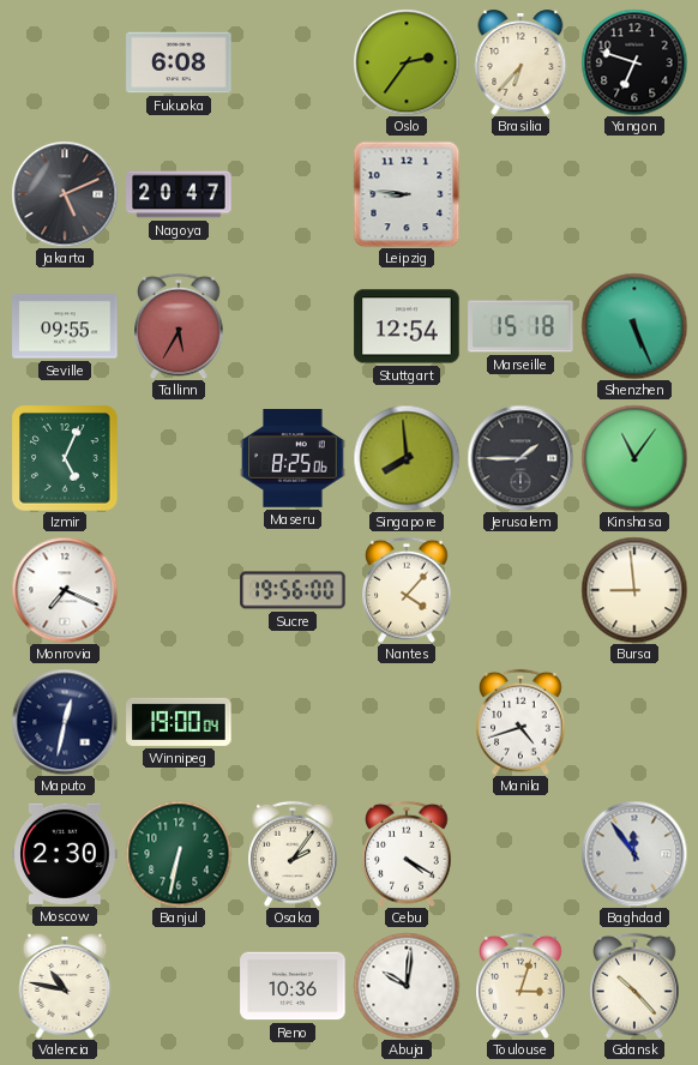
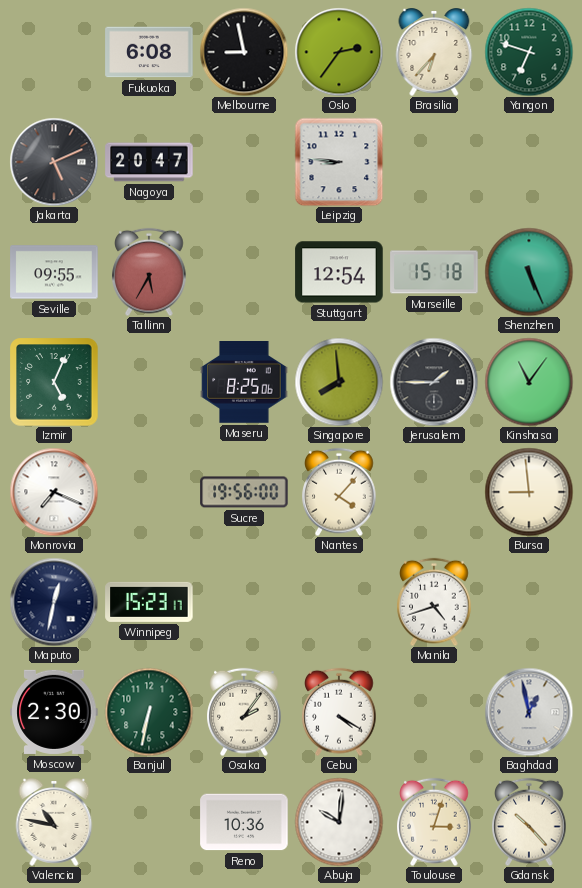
Melbourne: none -> 8:58 (244, 52)
Yangon dial: black -> green (529, 52)
Winnipeg: 19:00 -> 15:23 (149, 602)
Baghdad: 11:54 -> 12:58 (529, 712)
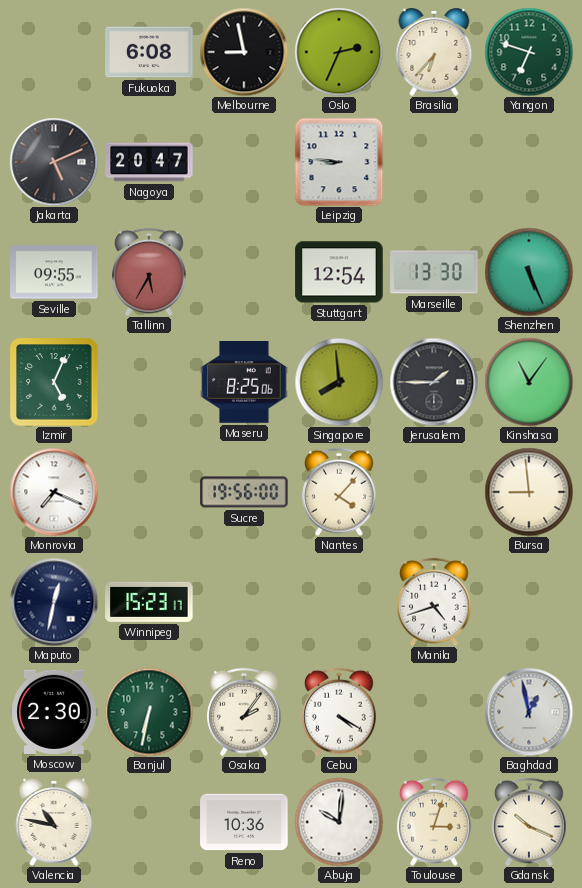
Oslo: 2:36 -> 2:34 (339, 52)
Marseille: 15:18 -> 13:30 (434, 272)
Gdansk: 10:23 -> 10:19 (529, 822)
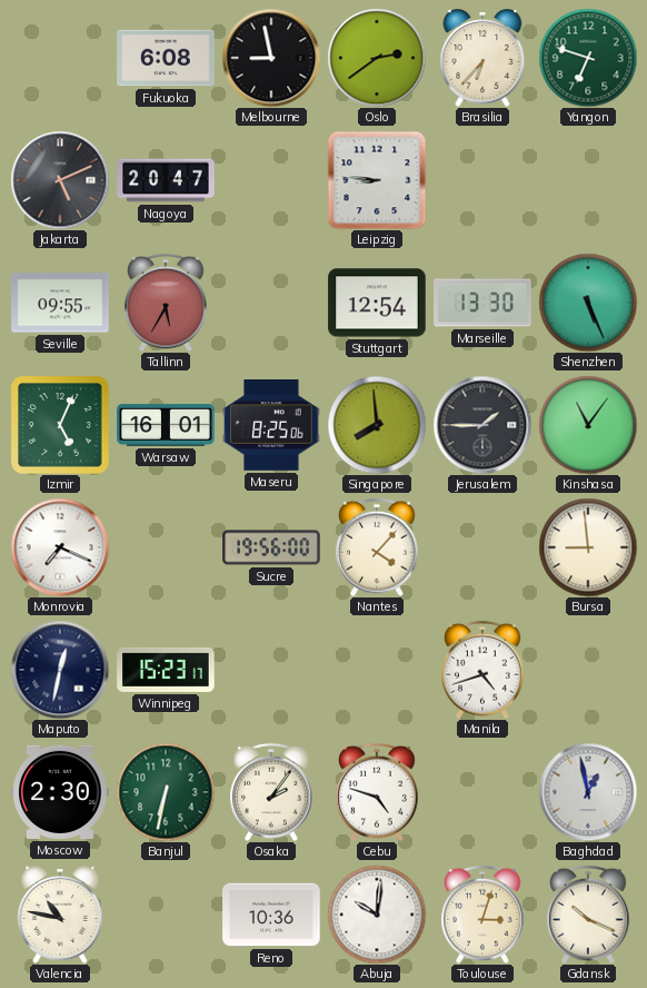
Oslo: 2:34 -> 2:39 (377, 58)
Warsaw: none -> 16:01 (166, 425)
Cebu: 4:20 -> 4:48 (377, 792)
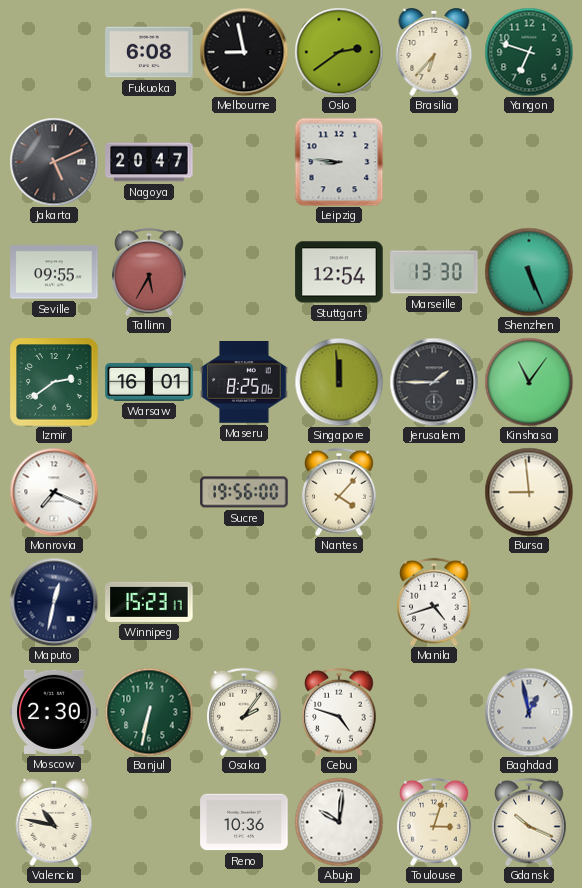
Izmir: 5:04 -> 2:39 (54, 382)
Singapore: 7:59 -> 11:59 (339, 382)
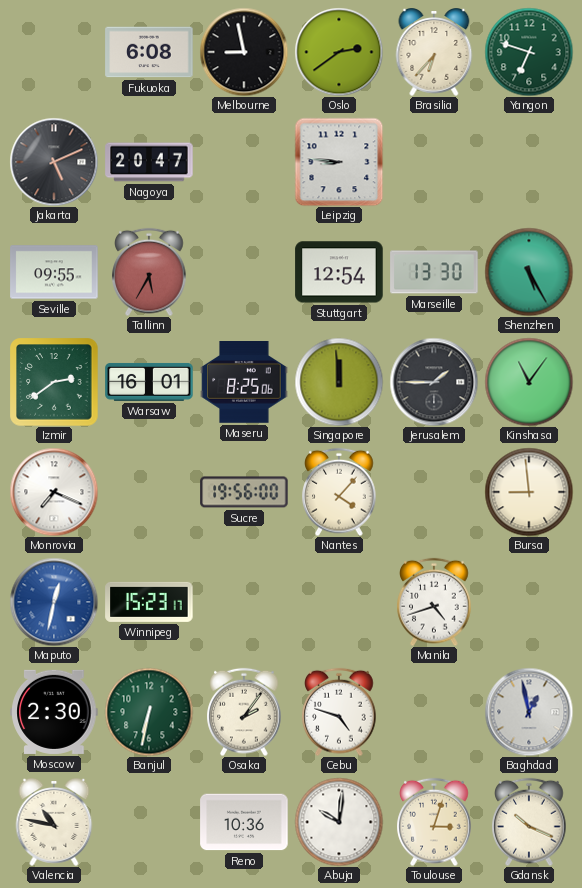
Shenzhen: 5:26 -> 5:25 (529, 272)
Maputo dial: navy -> blue (54, 602)
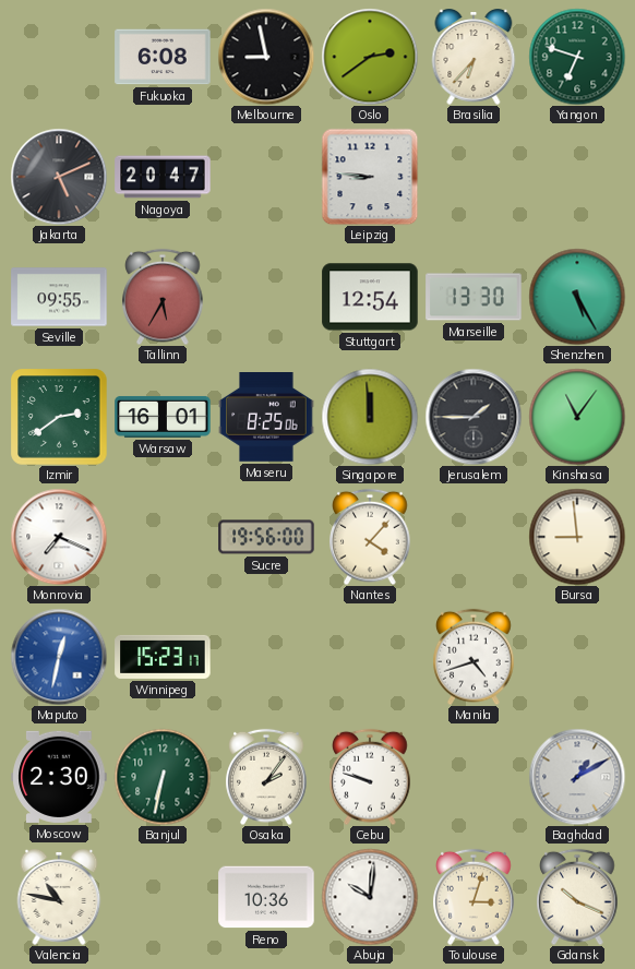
Cebu: 4:48 -> 9:48 (370, 777)
Baghdad: 12:58 -> 1:10 (577, 777)
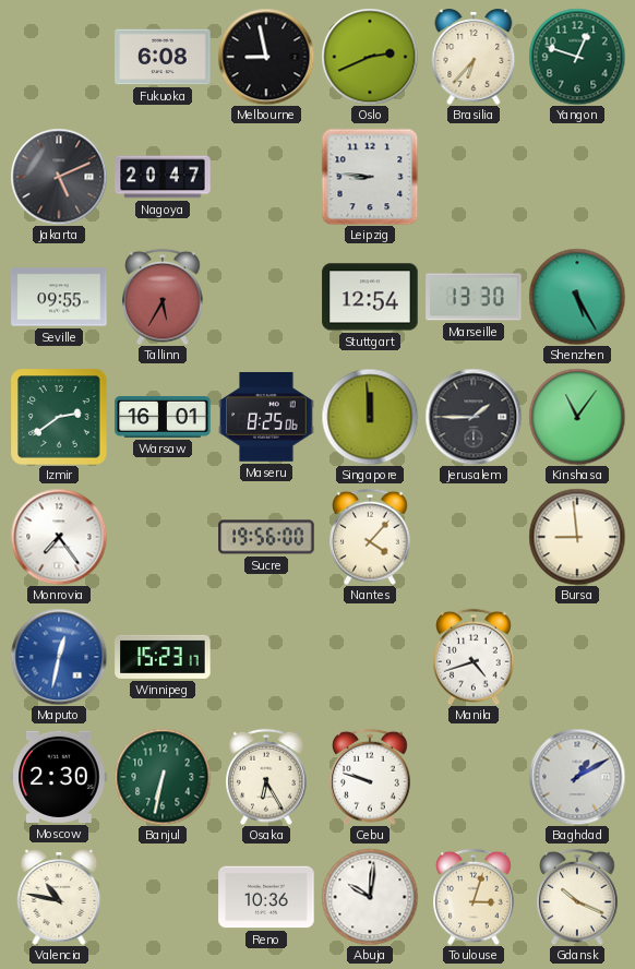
Oslo: 2:39 -> 2:41 (370, 57)
Yangon: 6:48 -> 12:48 (577, 57)
Monrovia: 7:19 -> 7:24 (59, 537)
Osaka: 2:06 -> 6:25 (266, 777)
